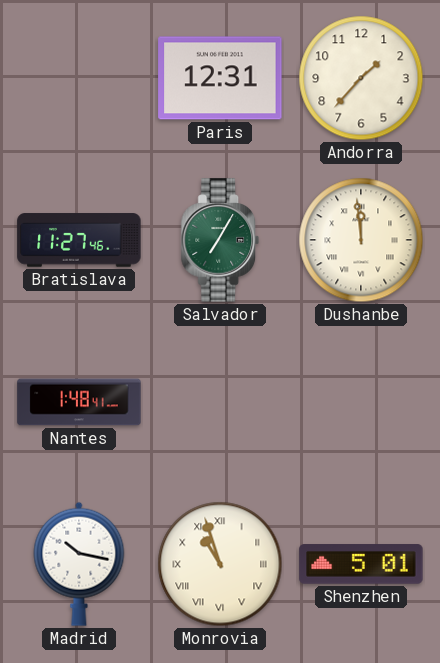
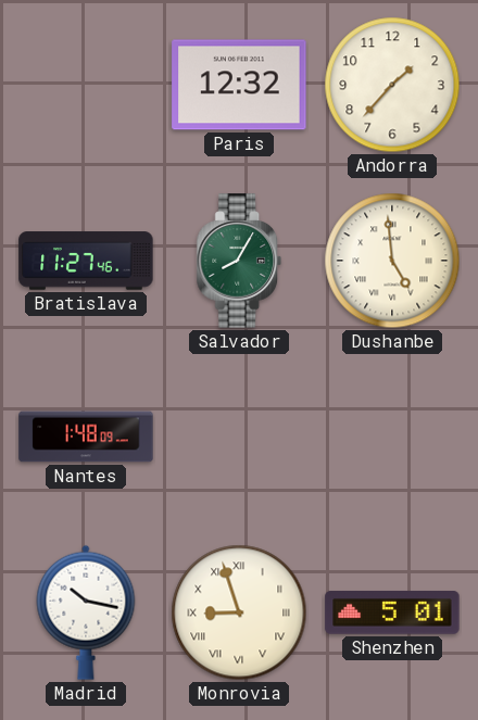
Paris: 12:31 -> 12:32 (239, 85)
Salvador: 7:05 -> 8:05 (239, 261)
Dushanbe: 11:59 -> 4:59 (392, 261)
Nantes: 1:48:41 -> 1:48:09 (86, 437)
Monrovia: 10:57 -> 8:57 (239, 612)
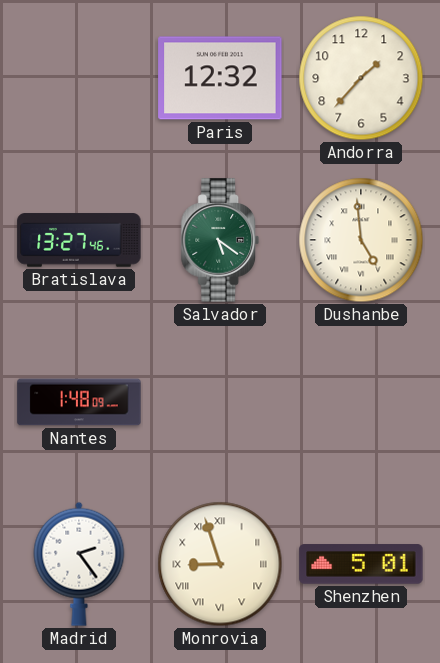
Bratislava: 11:27 -> 13:27 (79, 240)
Salvador: 8:05 -> 5:21 (220, 240)
Madrid: 10:17 -> 2:24 (79, 564)
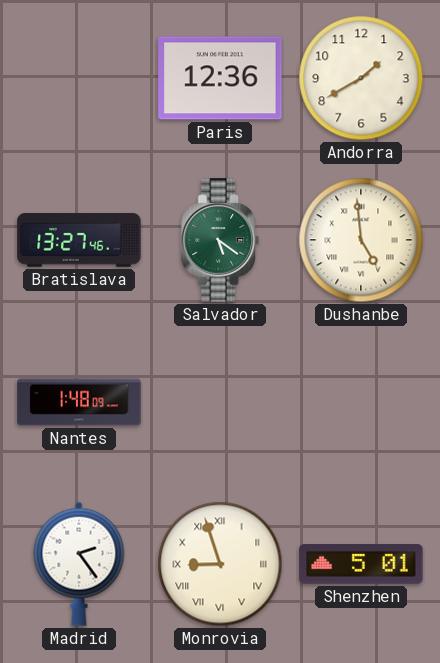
Paris: 12:32 -> 12:36 (220, 78)
Andorra: 1:37 -> 1:40 (361, 78)
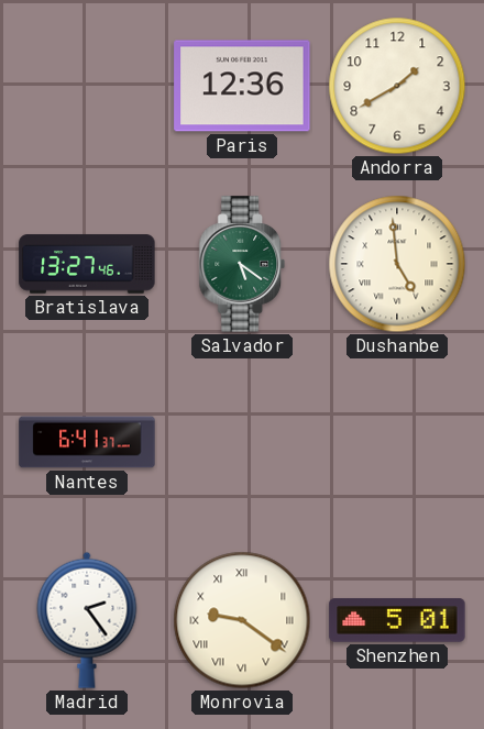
Nantes: 1:48 -> 6:41 (87, 442)
Monrovia: 8:57 -> 9:21 (242, 620)
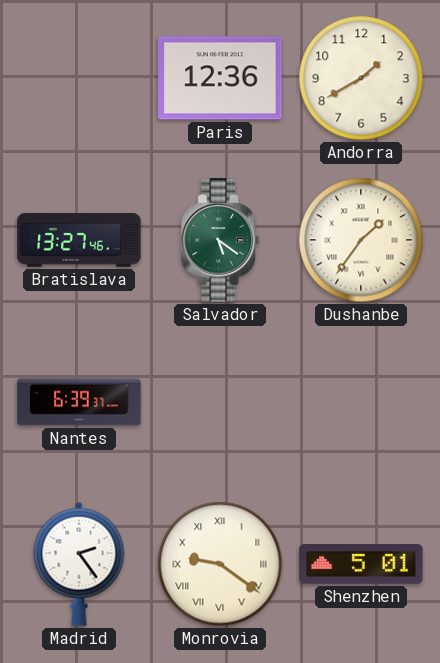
Dushanbe: 4:59 -> 1:36 (361, 240)
Nantes: 6:41 -> 6:39 (79, 402)
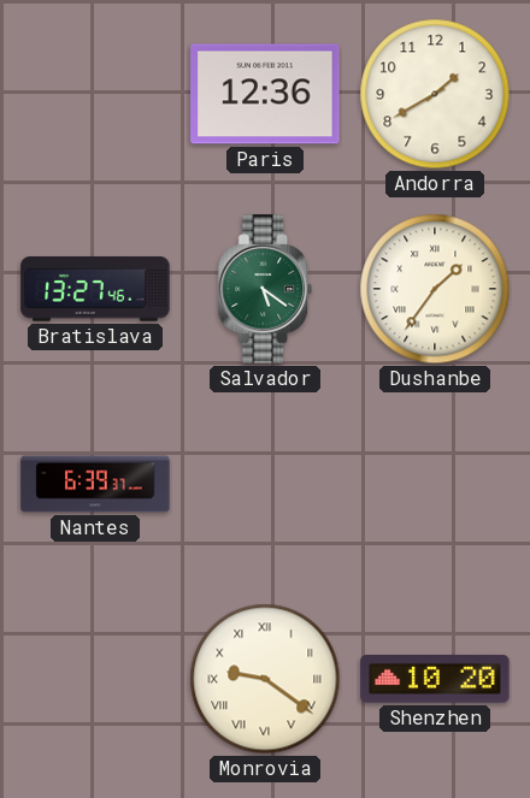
Madrid: 2:24 -> none (79, 564)
Shenzhen: 5:01 -> 10:20 (435, 679)
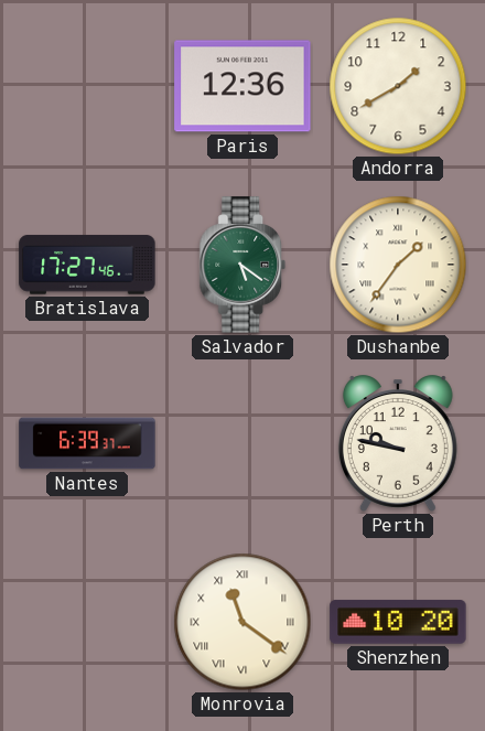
Bratislava: 13:27 -> 17:27 (87, 265)
Perth: none -> 9:47 (398, 443)
Monrovia: 9:21 -> 11:21 (242, 622)
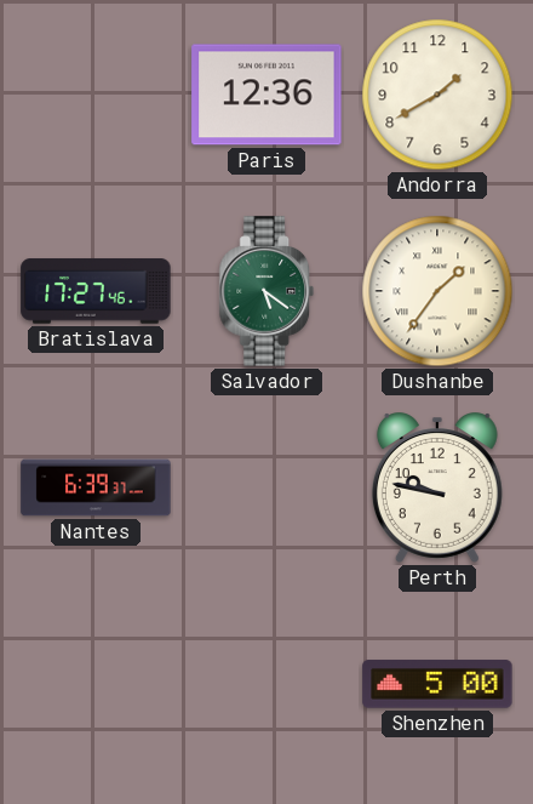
Monrovia: 11:21 -> none (242, 622)
Shenzhen: 10:20 -> 5:00 (437, 684)
